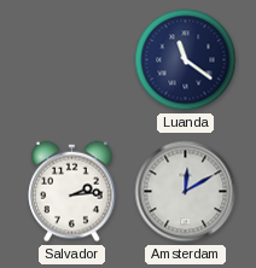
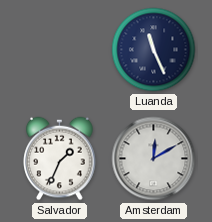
Luanda: 11:21 -> 11:26 (154, 50)
Salvador: 2:14 -> 1:34 (60, 159)
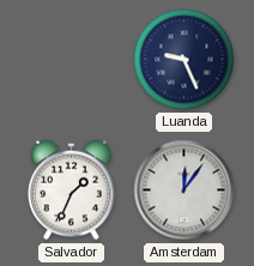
Luanda: 11:26 -> 9:26 (185, 60)
Amsterdam: 12:10 -> 12:06 (185, 191)
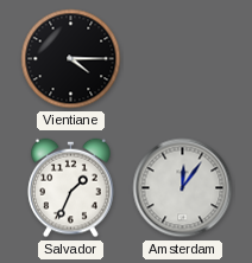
Vientiane: none -> 4:15 (71, 59)
Luanda: 9:26 -> none (185, 60)
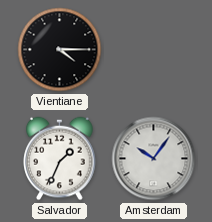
Amsterdam: 12:06 -> 10:06 (154, 159)
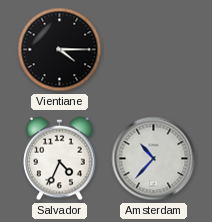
Salvador: 1:34 -> 4:34 (60, 159)
Amsterdam: 10:06 -> 10:37 (154, 159)
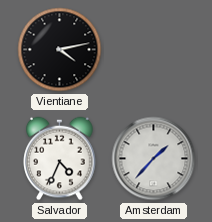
Vientiane: 4:15 -> 4:13 (60, 50)
Amsterdam: 10:37 -> 1:37 (154, 159)
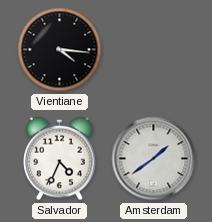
Vientiane: 4:13 -> 4:16 (60, 50)
Amsterdam: 1:37 -> 1:39 (154, 159)
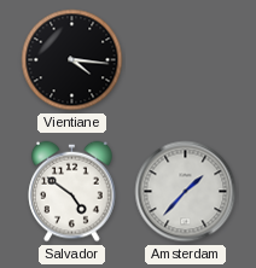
Salvador: 4:34 -> 4:51 (72, 192)
Amsterdam: 1:39 -> 1:37 (186, 192)
